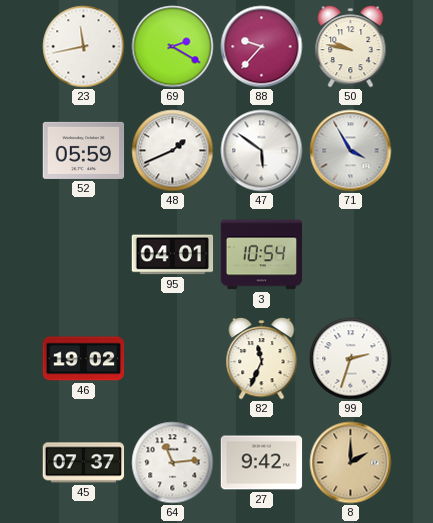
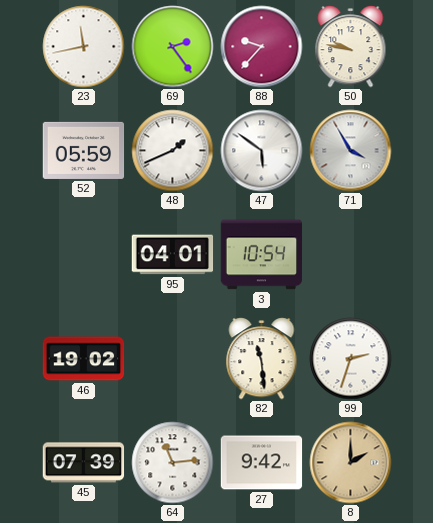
69: 2:20 -> 2:24 (173, 47)
82: 11:34 -> 11:29 (262, 359)
45: 07:37 -> 07:39 (84, 463)
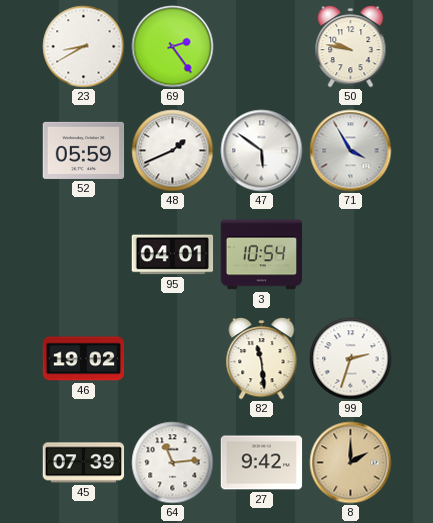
23: 11:43 -> 8:40 (84, 47)
88: 9:37 -> none (262, 47)
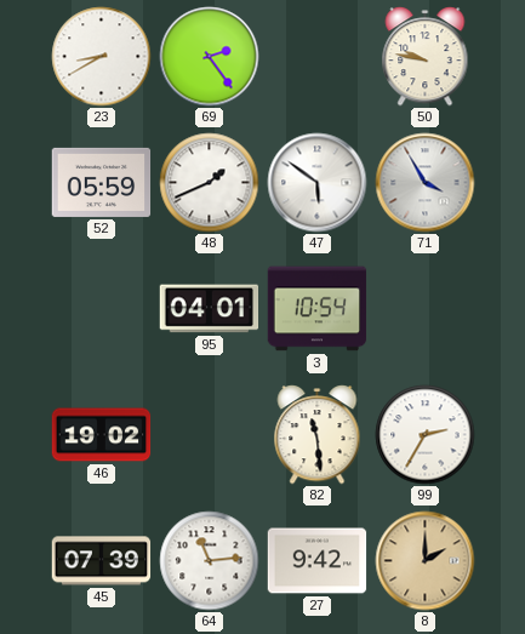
99: 2:33 -> 2:35 (426, 435)
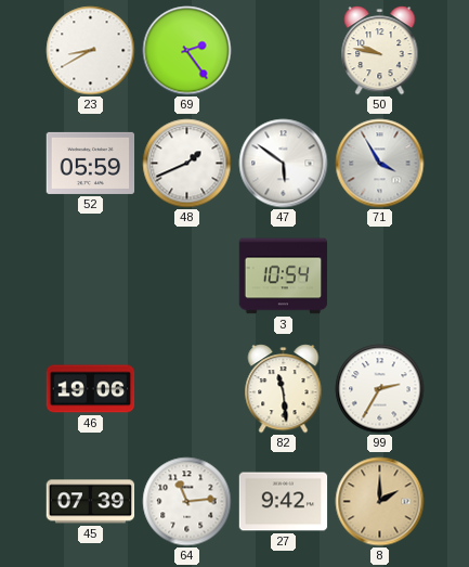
95: 04:01 -> none (210, 309)
46: 19:02 -> 19:06 (91, 389)
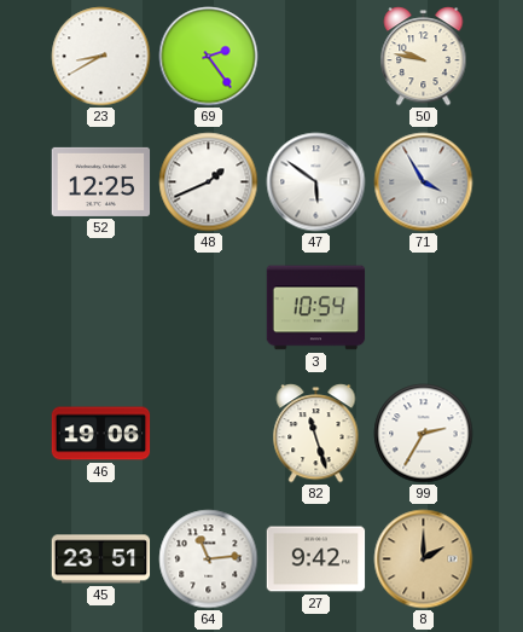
52: 05:59 -> 12:25 (101, 181)
82: 11:29 -> 11:27 (316, 434)
45: 07:39 -> 23:51 (101, 559)
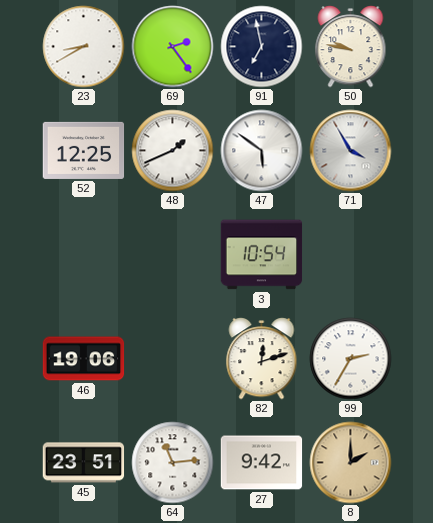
91: none -> 6:58 (262, 47)
82: 11:27 -> 12:12 (262, 359)
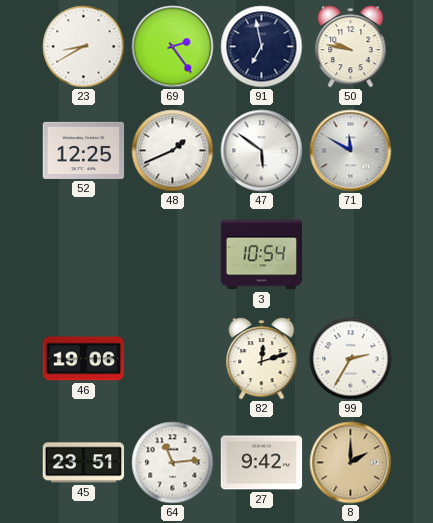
71: 3:55 -> 11:50 (351, 151)
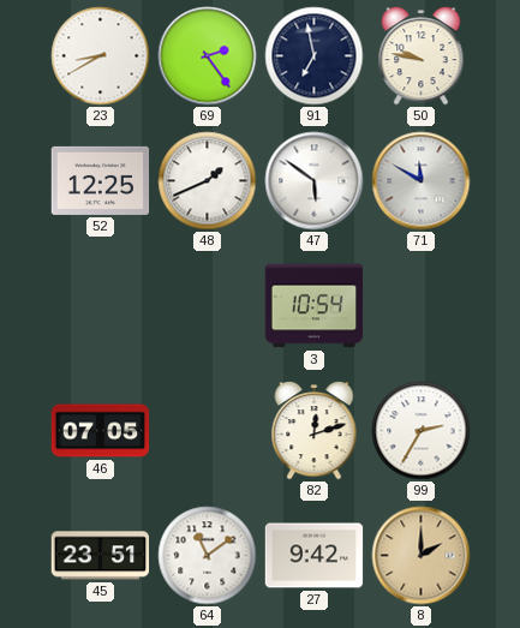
46: 19:06 -> 07:05 (101, 431)
64: 11:14 -> 11:09 (208, 556)
